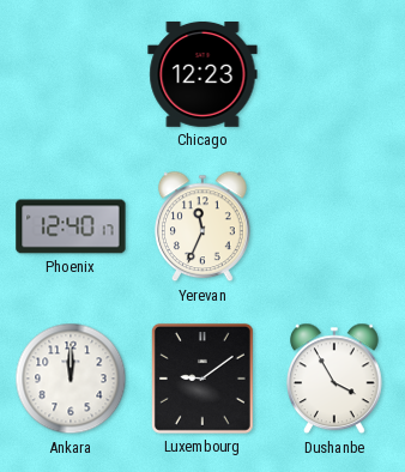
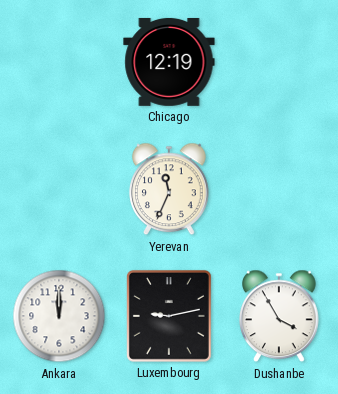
Chicago: 12:23 -> 12:19 (169, 62)
Phoenix: 12:40 -> none (71, 226)
Luxembourg: 9:09 -> 9:13 (169, 316)
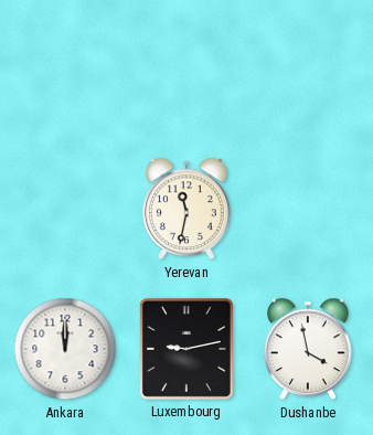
Chicago: 12:19 -> none (169, 62)
Yerevan: 11:34 -> 11:32 (188, 209)
Dushanbe: 3:55 -> 3:58 (309, 349)
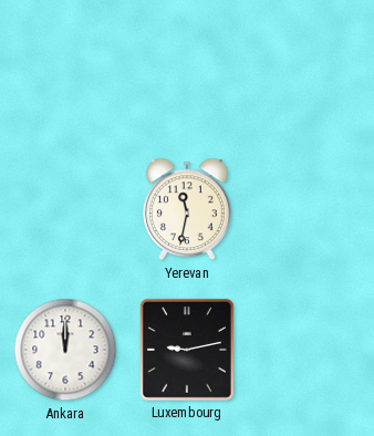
Dushanbe: 3:58 -> none (309, 349)
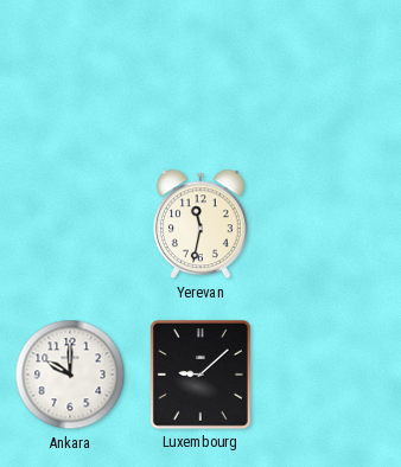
Ankara: 12:00 -> 10:00 (70, 375)
Luxembourg: 9:13 -> 9:08 (200, 375)
